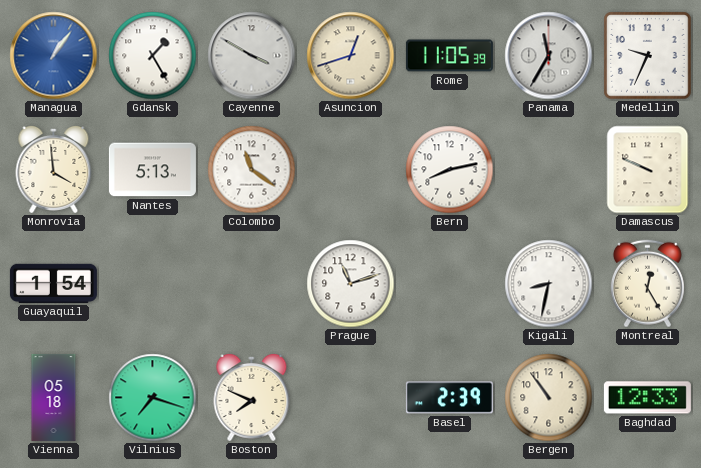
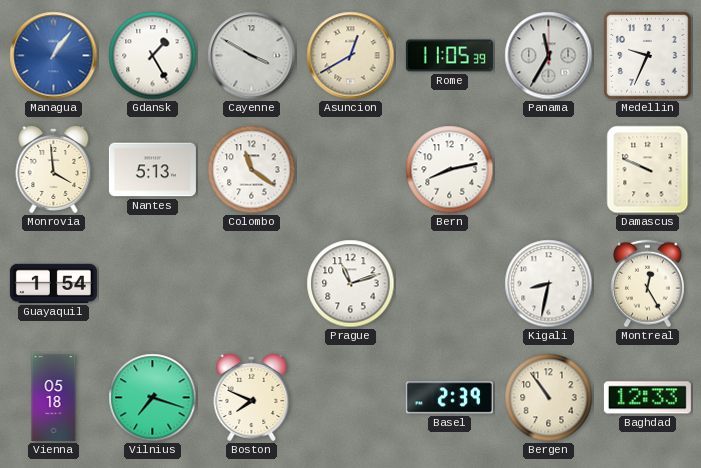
Asuncion: 12:42 -> 12:40 (351, 56)
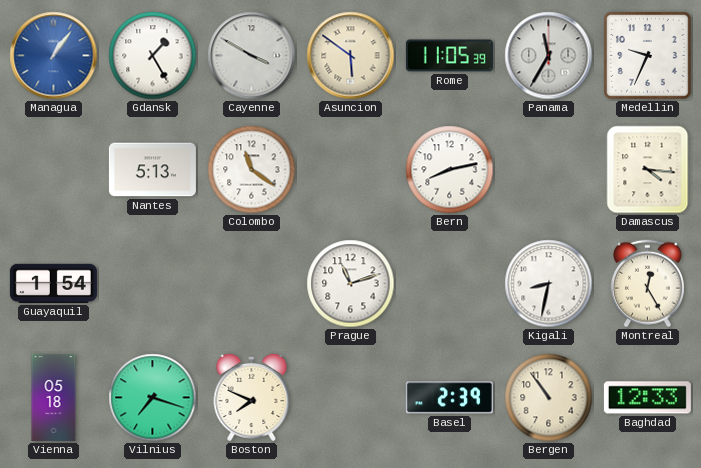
Asuncion: 12:40 -> 5:51 (351, 56)
Monrovia: 3:59 -> none (54, 169)
Damascus: 9:49 -> 4:16 (648, 170)
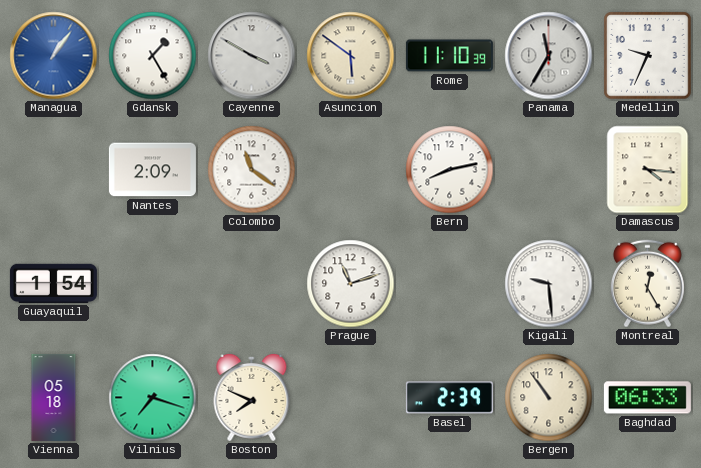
Rome: 11:05 -> 11:10 (449, 56)
Nantes: 5:13 -> 2:09 (152, 170)
Kigali: 8:32 -> 9:29 (549, 284)
Baghdad: 12:33 -> 06:33 (647, 398)
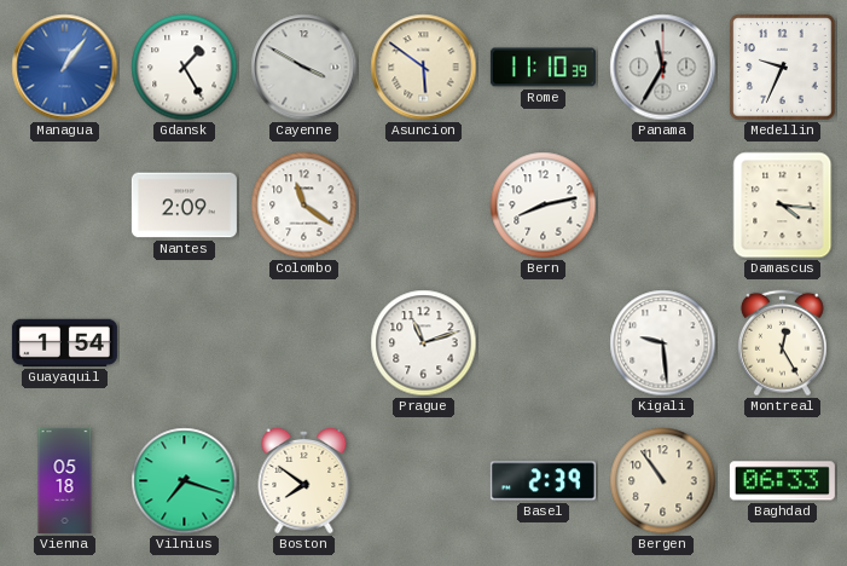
Boston: 7:49 -> 7:51 (304, 480)
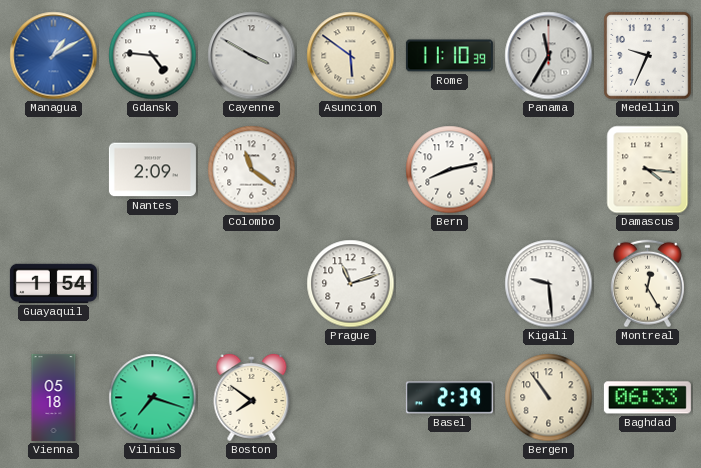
Managua: 1:06 -> 1:10 (54, 56)
Gdansk: 1:25 -> 4:46 (153, 56)
